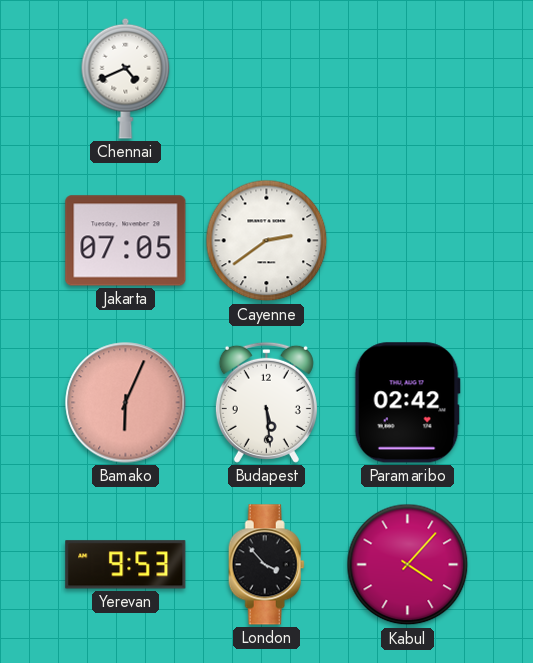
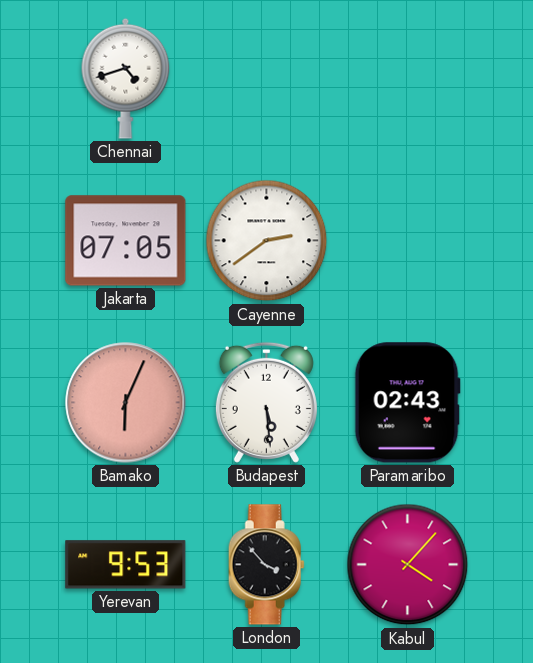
Chennai: 4:41 -> 4:42 (126, 78)
Paramaribo: 02:42 -> 02:43 (407, 403)
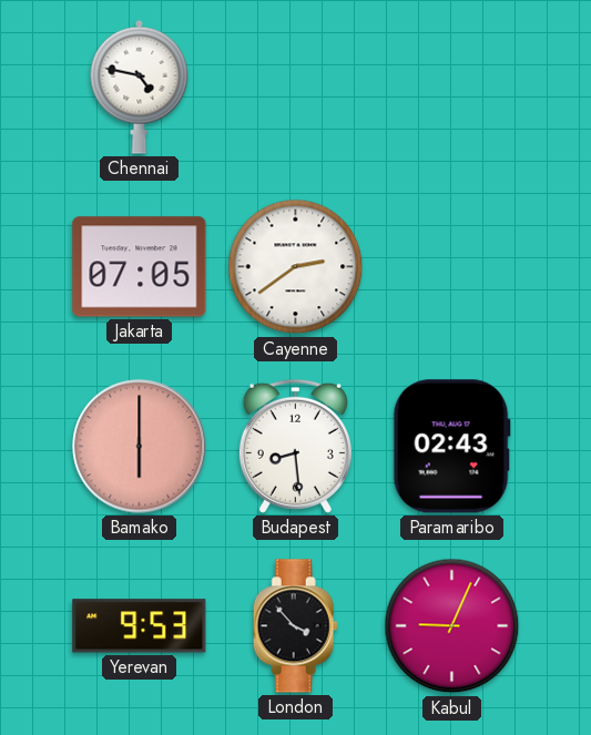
Chennai: 4:42 -> 4:47 (140, 86)
Bamako: 6:04 -> 6:00 (140, 447)
Budapest: 5:29 -> 8:29 (295, 446)
Kabul: 4:07 -> 9:04 (452, 626)
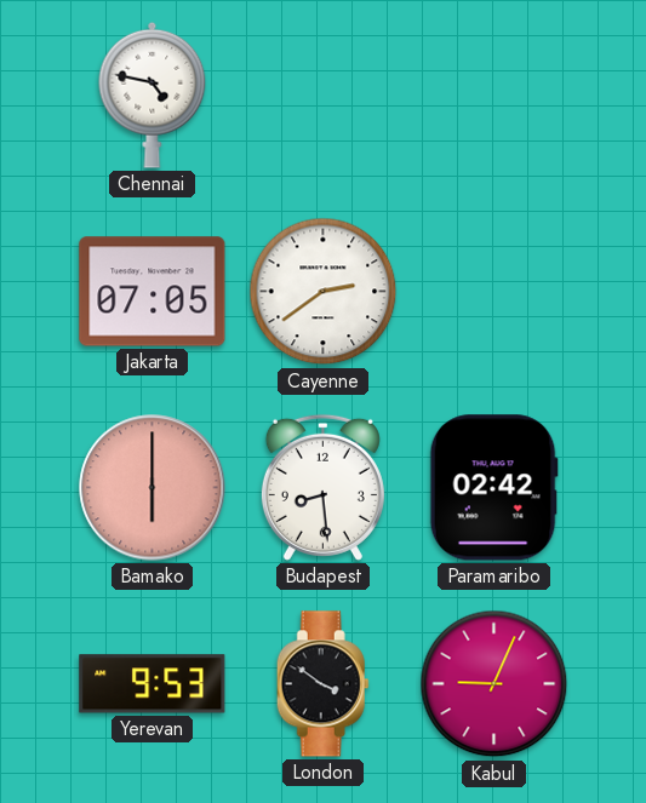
Paramaribo: 02:43 -> 02:42 (493, 488)
London: 3:53 -> 3:51 (322, 684)
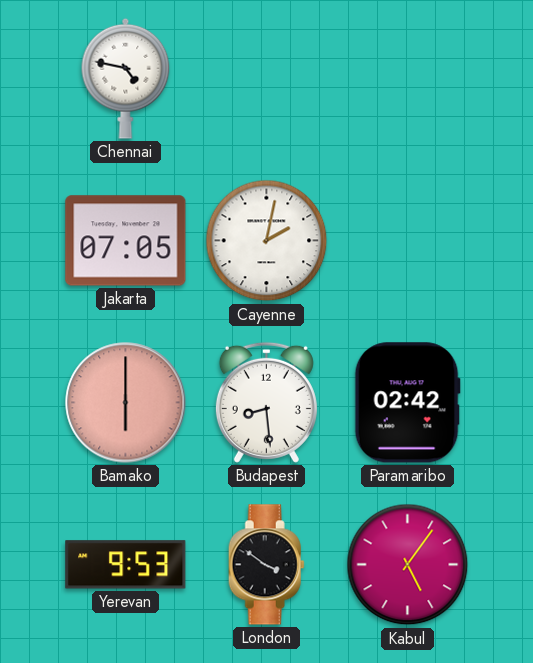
Cayenne: 2:39 -> 2:02 (267, 241)
Kabul: 9:04 -> 5:06 (408, 565)
